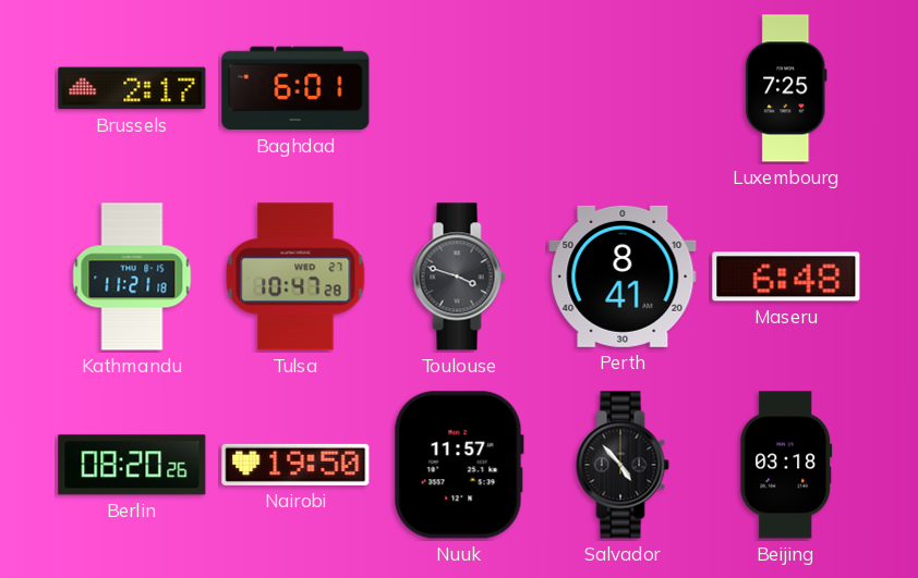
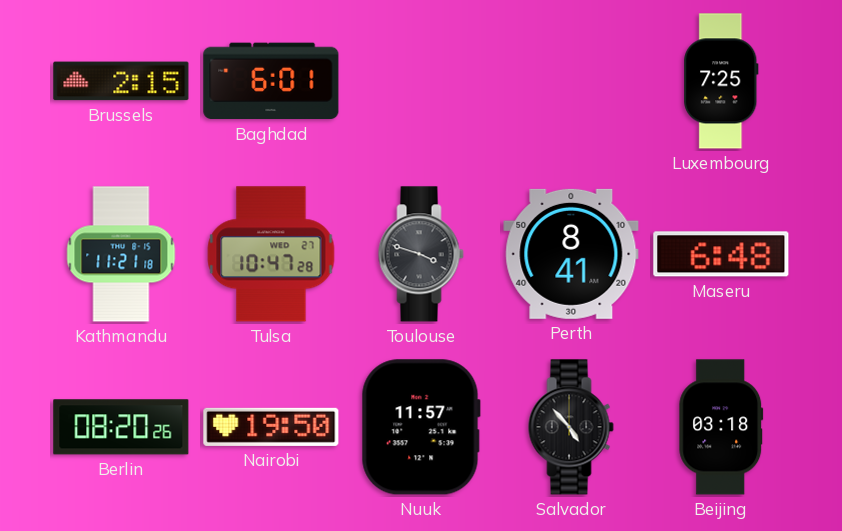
Brussels: 2:17 -> 2:15 (121, 81)
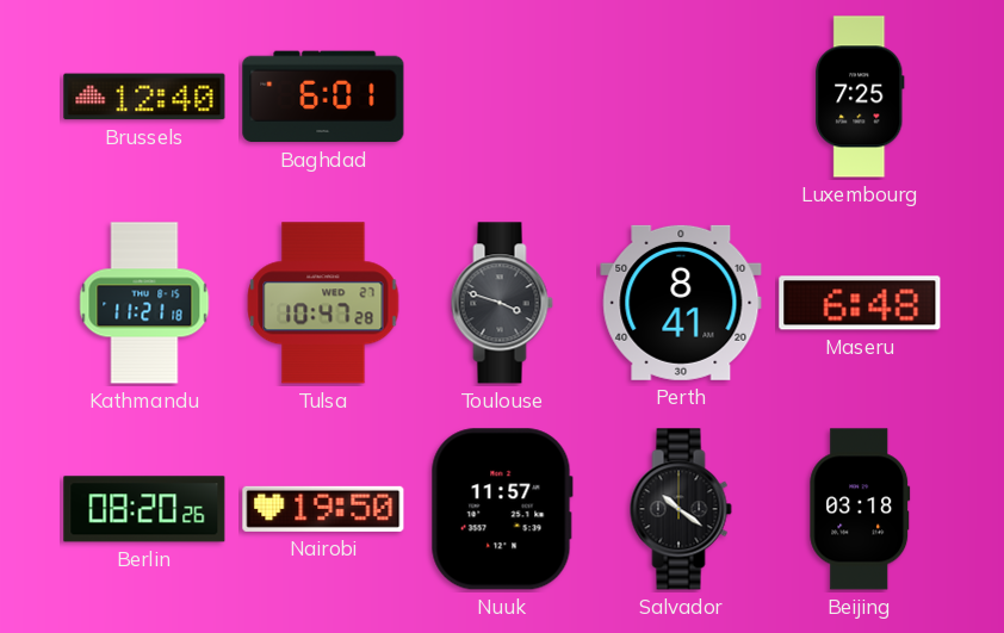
Brussels: 2:15 -> 12:40 (144, 97)
Salvador: 4:53 -> 10:21 (681, 509)
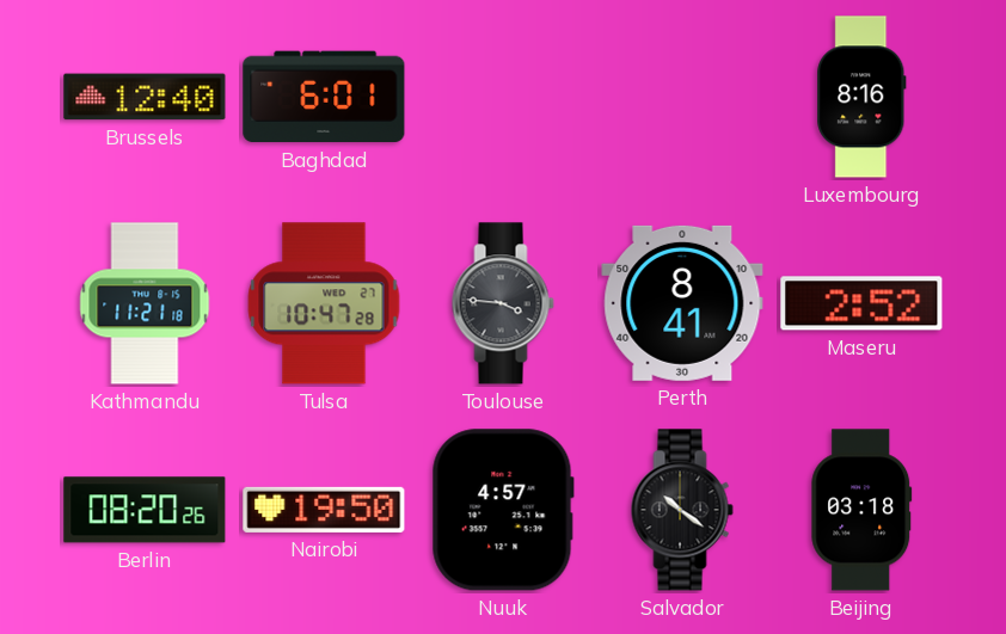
Luxembourg: 7:25 -> 8:16 (861, 97)
Toulouse: 3:48 -> 3:46 (503, 303)
Maseru: 6:48 -> 2:52 (861, 303)
Nuuk: 11:57 -> 4:57 (503, 510)
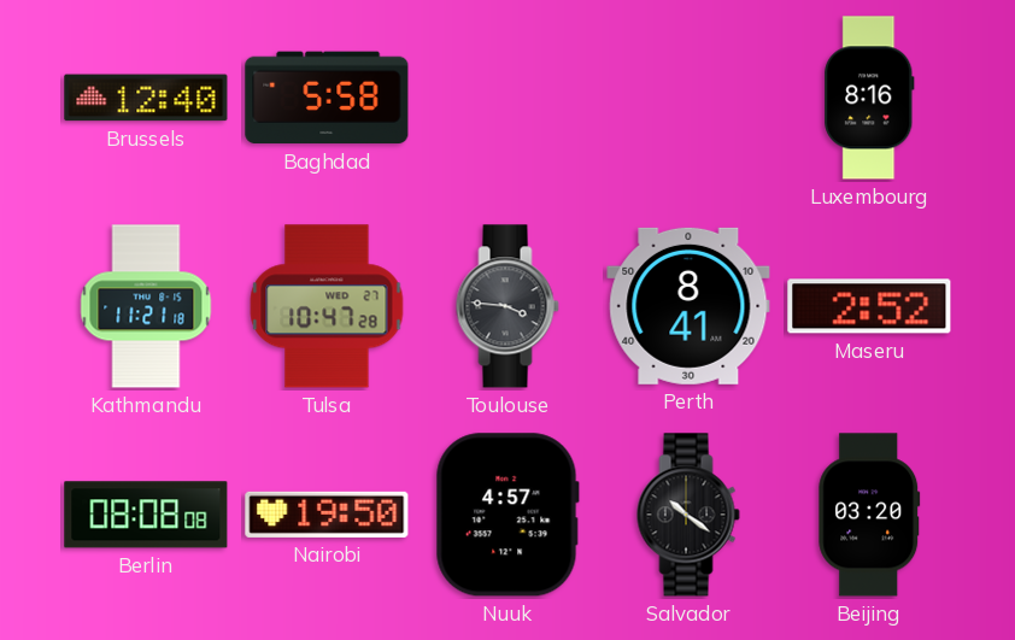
Baghdad: 6:01 -> 5:58 (327, 98)
Berlin: 08:20 -> 08:08 (146, 515)
Beijing: 03:18 -> 03:20 (869, 515)
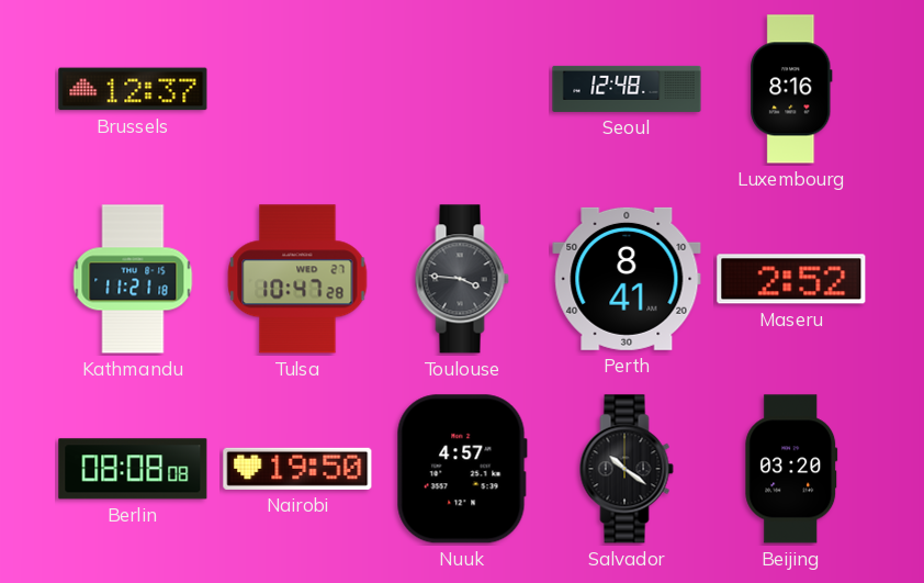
Brussels: 12:40 -> 12:37 (133, 89)
Baghdad: 5:58 -> none (327, 98)
Seoul: none -> 12:48 (627, 89)
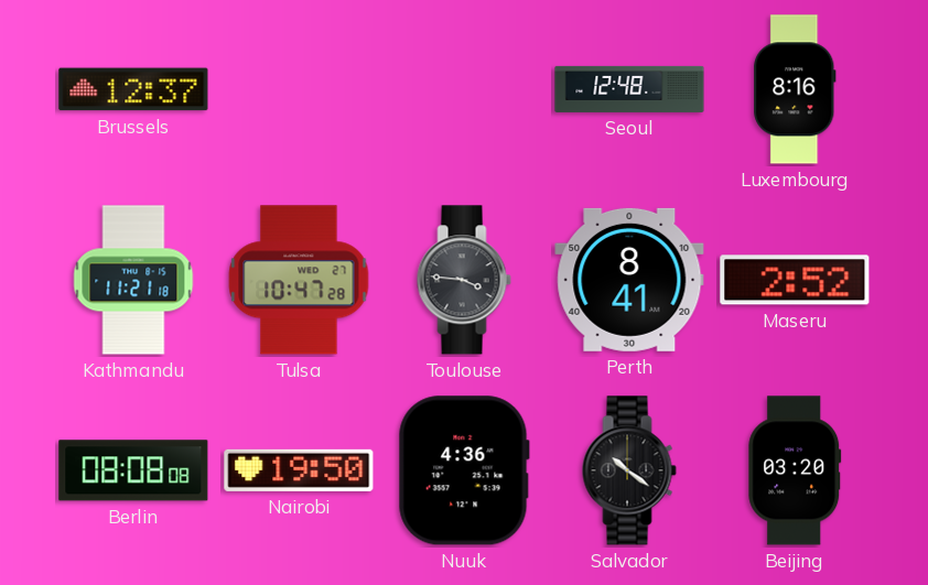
Nuuk: 4:57 -> 4:36 (464, 470)
